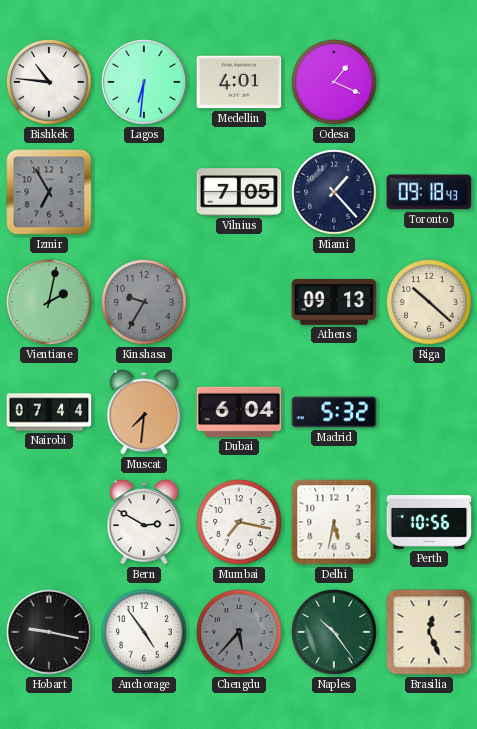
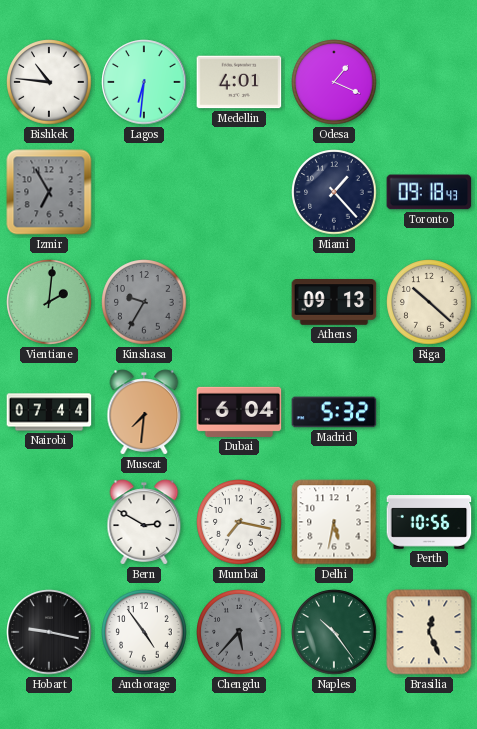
Vilnius: 7:05 -> none (239, 192)
Vientiane: 2:02 -> 2:01 (49, 302)
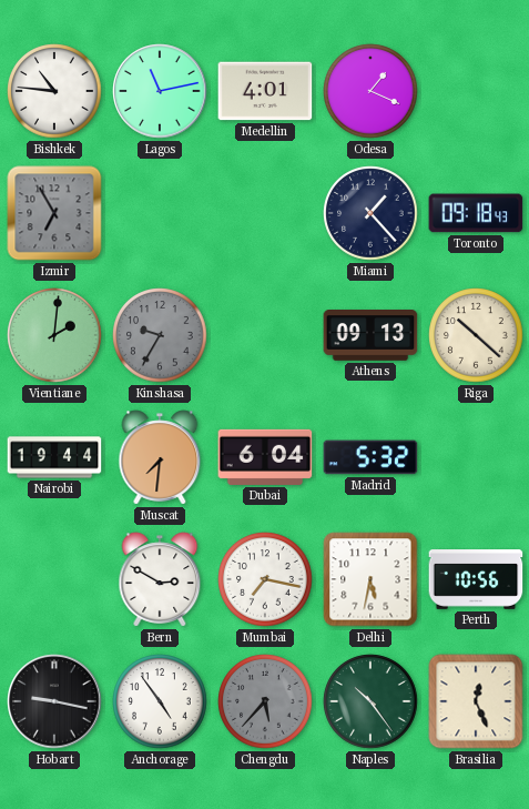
Lagos: 6:31 -> 11:13 (160, 91)
Nairobi: 07:44 -> 19:44 (54, 457)
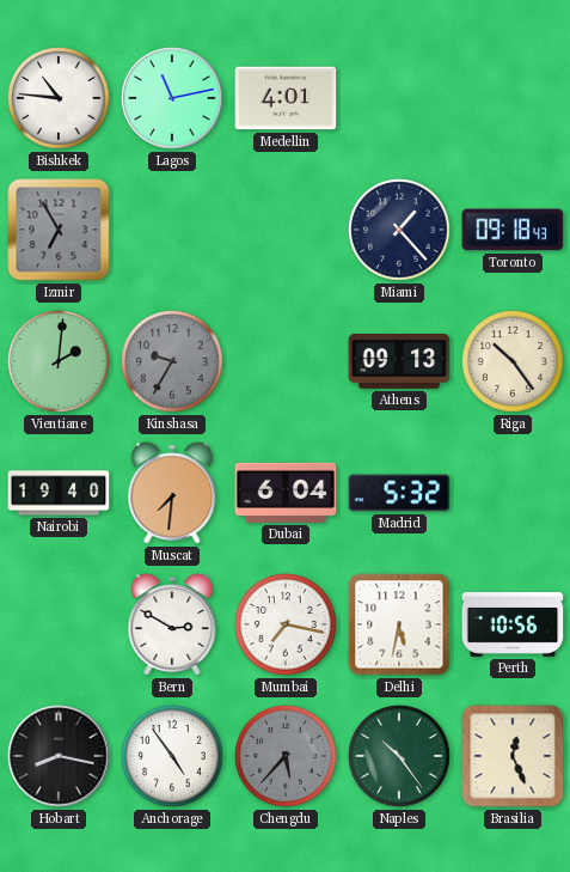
Odesa: 1:19 -> none (370, 91)
Riga: 10:22 -> 10:24 (513, 361)
Nairobi: 19:44 -> 19:40 (59, 493)
Hobart: 9:17 -> 8:17 (59, 756)
